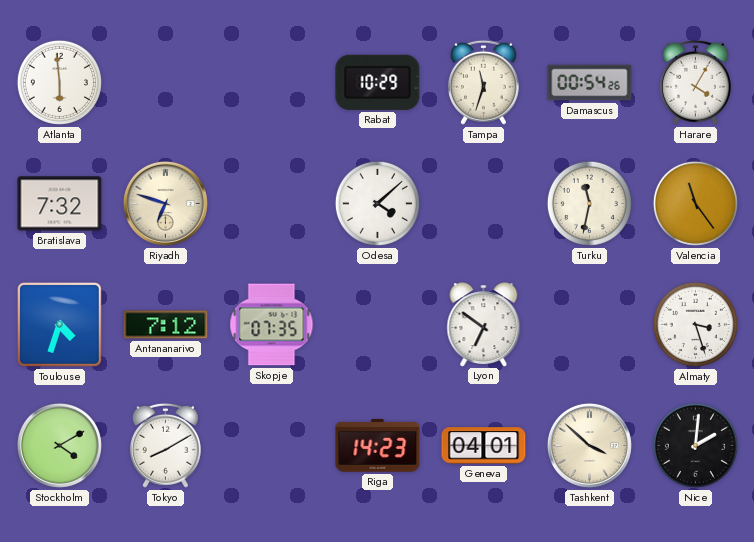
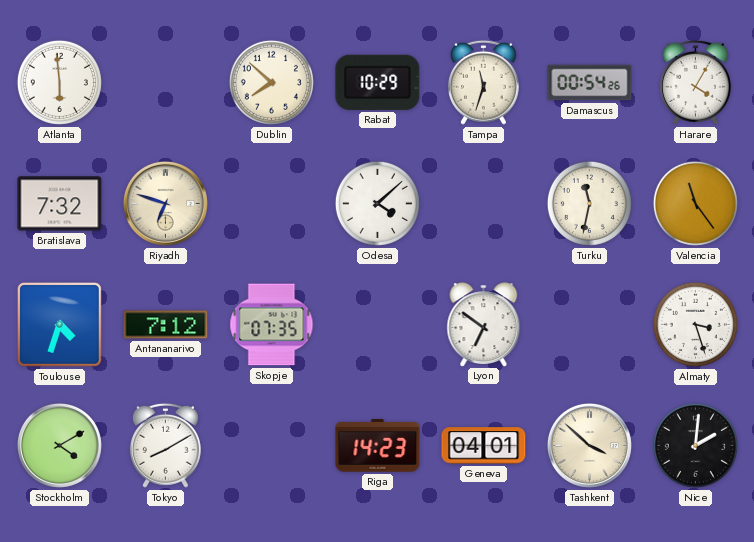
Dublin: none -> 7:52 (271, 82)
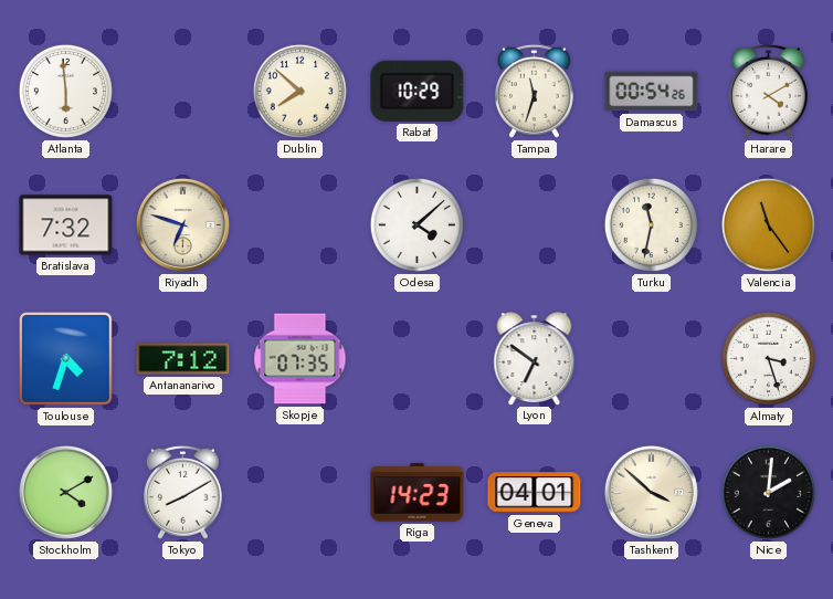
Harare: 4:05 -> 4:10 (768, 91)
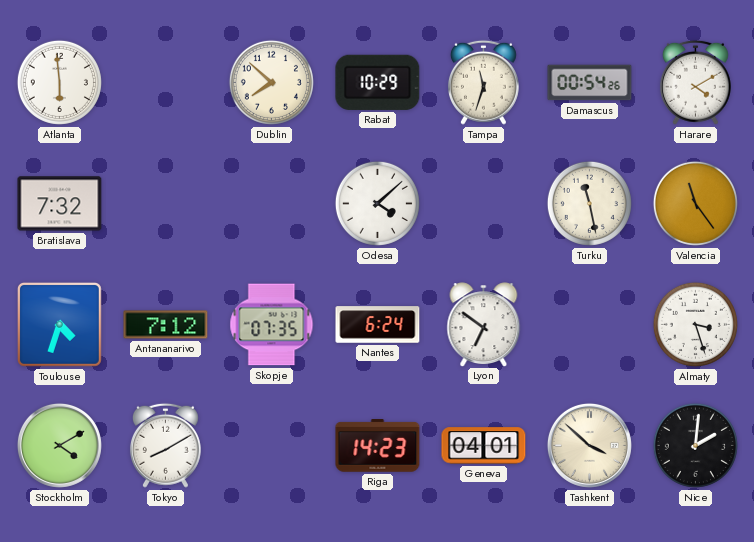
Riyadh: 6:48 -> none (182, 224)
Turku: 11:32 -> 11:28 (589, 203)
Nantes: none -> 6:24 (378, 325)
